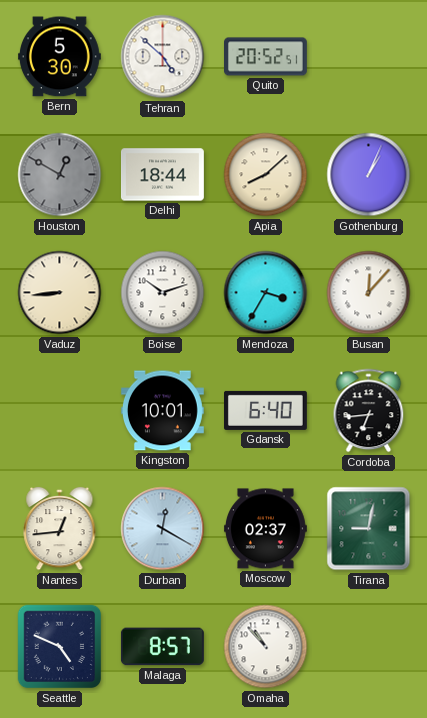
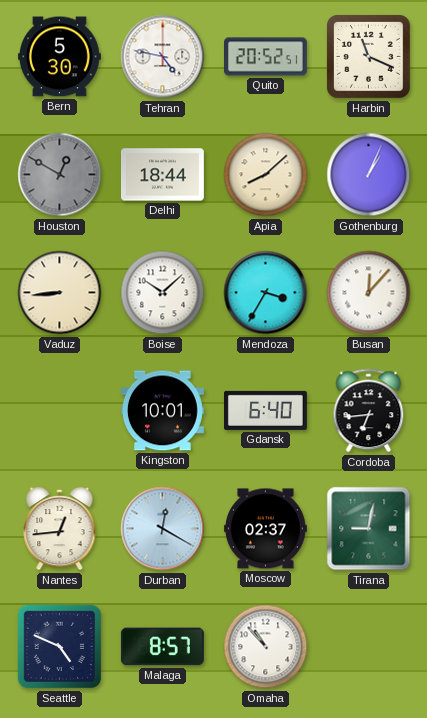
Tehran: 4:52 -> 4:47 (163, 57)
Harbin: none -> 11:19 (368, 56)
Boise: 10:12 -> 10:08 (163, 293)
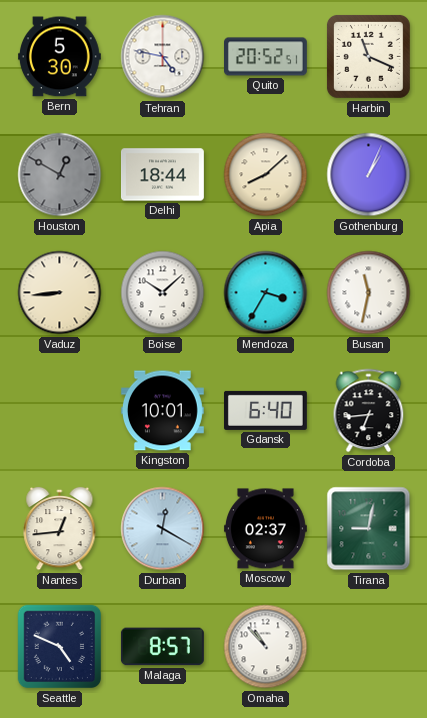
Busan: 12:07 -> 11:32 (369, 293)
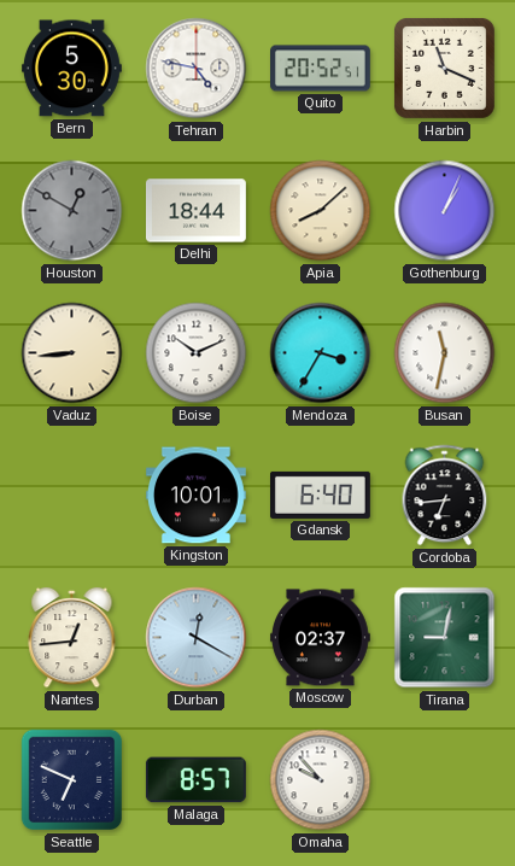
Boise: 10:08 -> 10:11 (197, 353)
Seattle: 4:49 -> 6:49 (72, 780)
Omaha: 10:53 -> 9:53 (321, 780)
